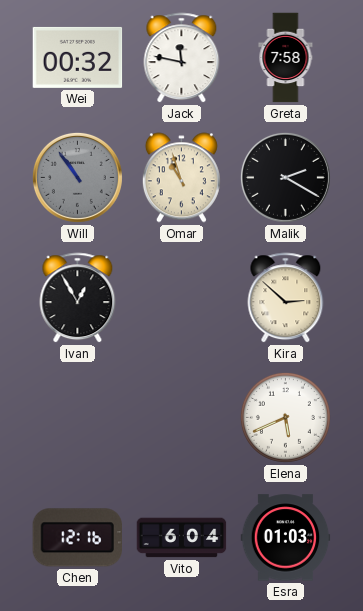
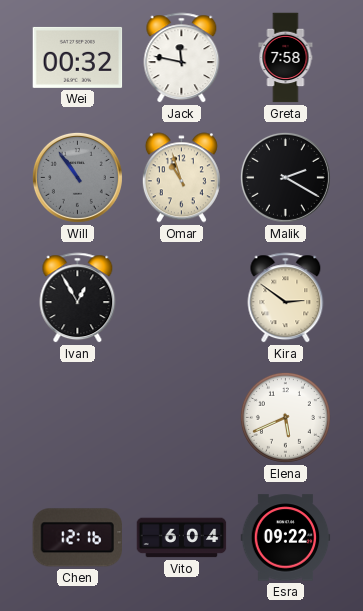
Kira: 2:52 -> 2:51 (286, 298)
Esra: 01:03 -> 09:22 (286, 538)
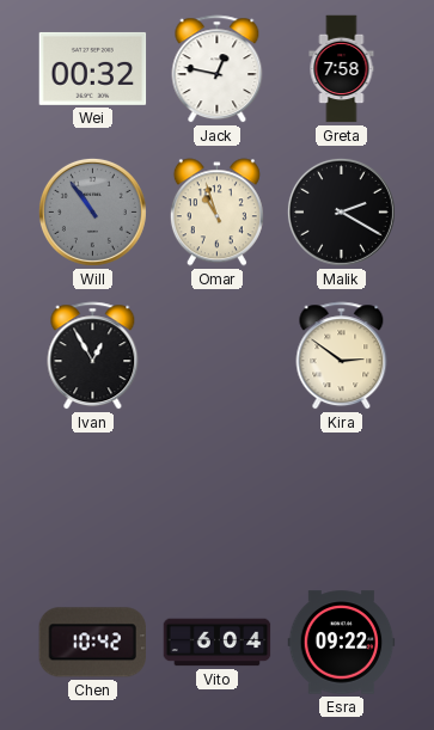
Jack: 11:47 -> 12:47 (218, 69)
Elena: 5:41 -> none (285, 417)
Chen: 12:16 -> 10:42 (92, 643)
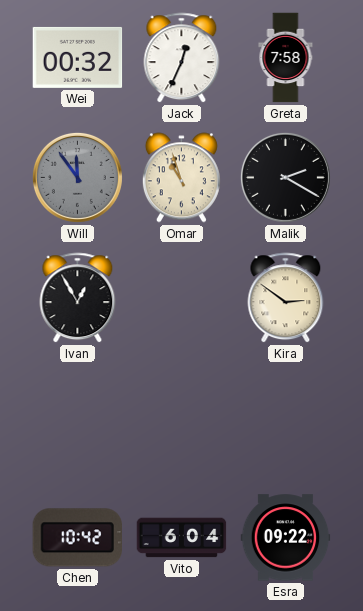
Jack: 12:47 -> 12:34 (182, 58)
Will: 10:54 -> 11:54 (77, 177)
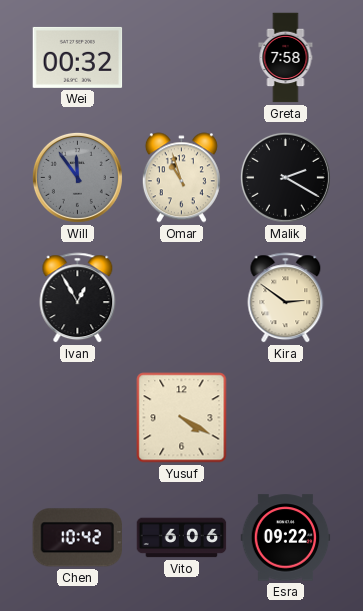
Jack: 12:34 -> none (182, 58)
Yusuf: none -> 4:20 (182, 418)
Vito: 6:04 -> 6:06 (182, 538)
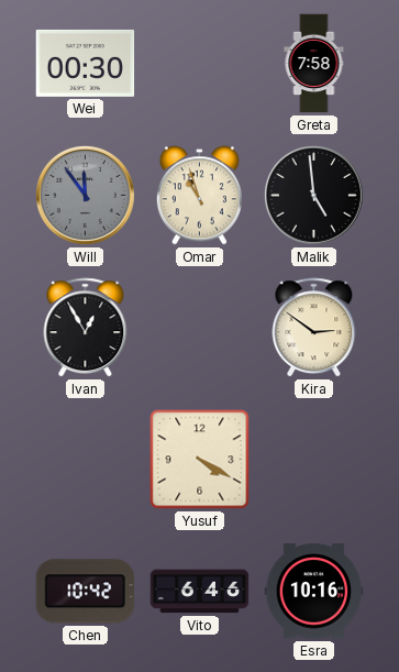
Wei: 00:32 -> 00:30 (86, 63)
Malik: 2:20 -> 4:59 (313, 195)
Vito: 6:06 -> 6:46 (200, 592)
Esra: 09:22 -> 10:16 (314, 592)
